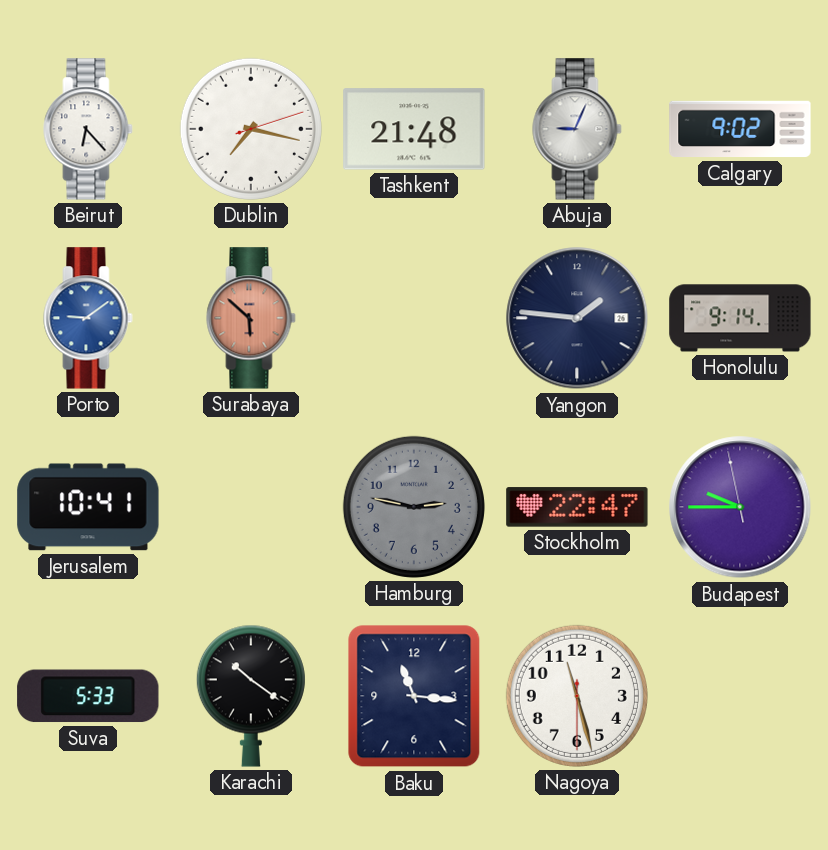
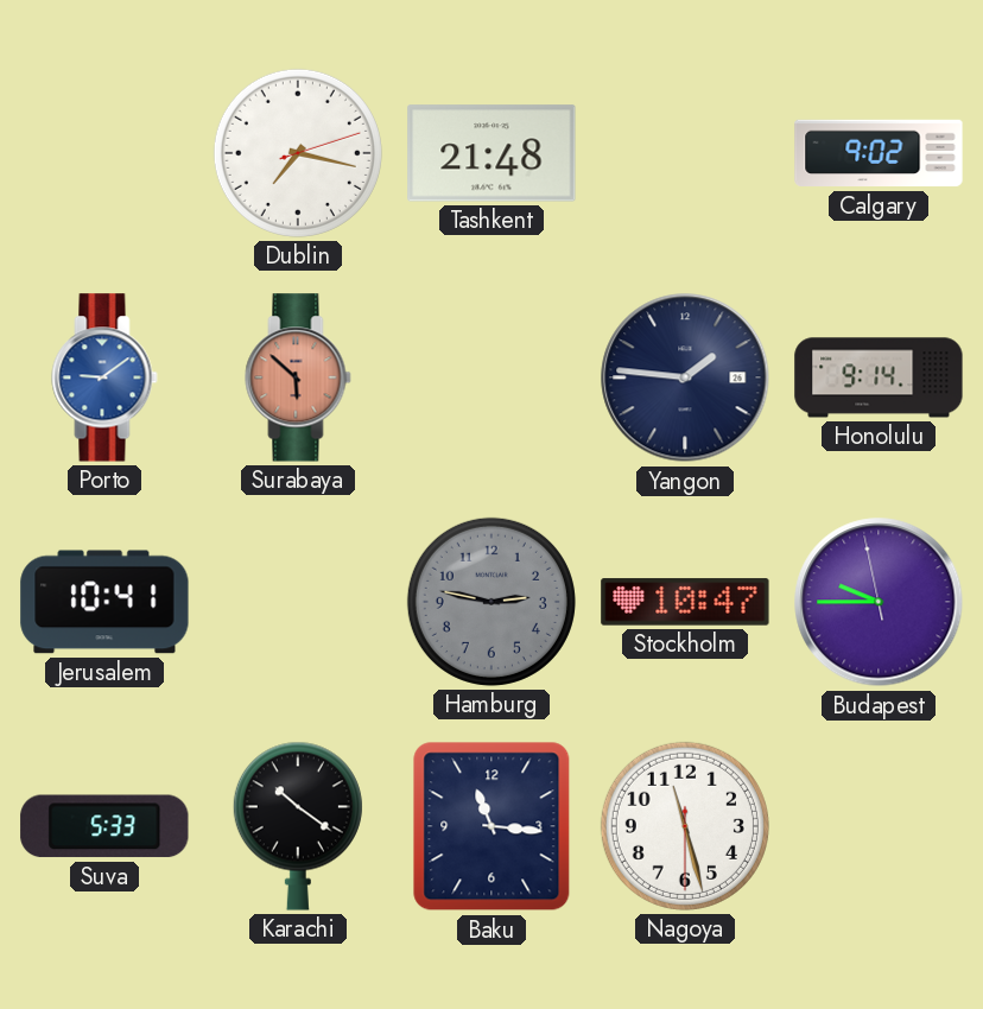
Beirut: 6:23 -> none (88, 129)
Abuja: 9:04 -> none (577, 129)
Stockholm: 22:47 -> 10:47 (685, 602)
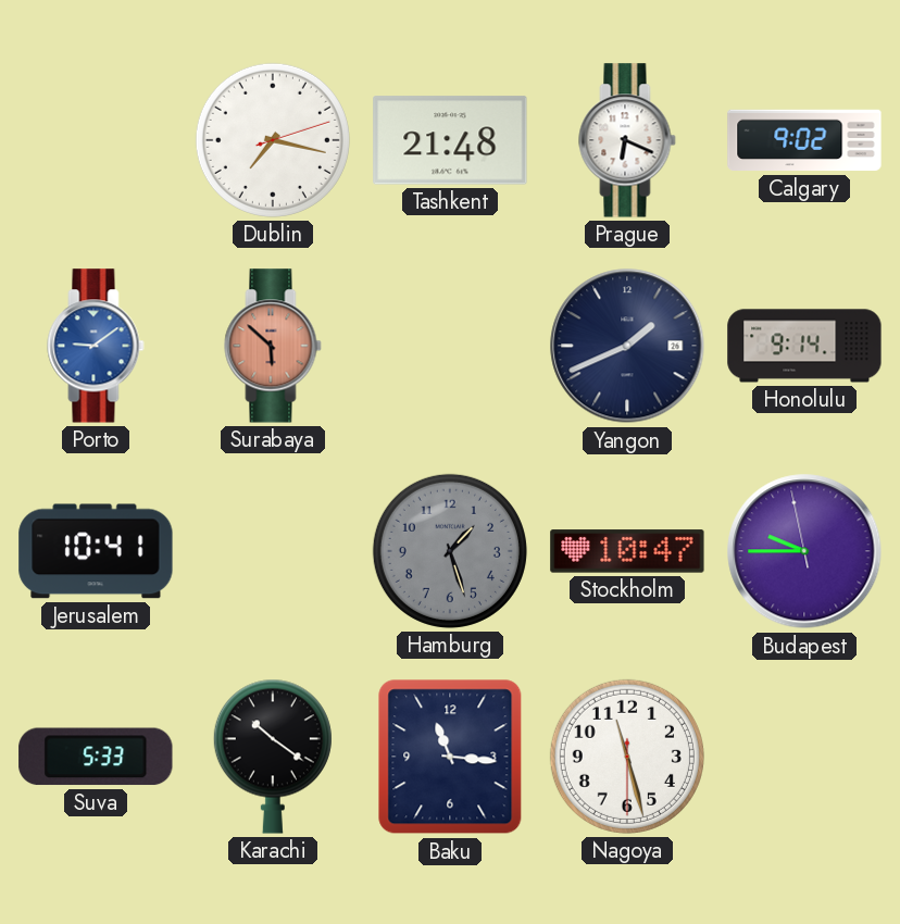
Prague: none -> 6:19 (627, 140)
Yangon: 1:46 -> 1:41 (627, 346)
Hamburg: 2:47 -> 1:27 (450, 551)
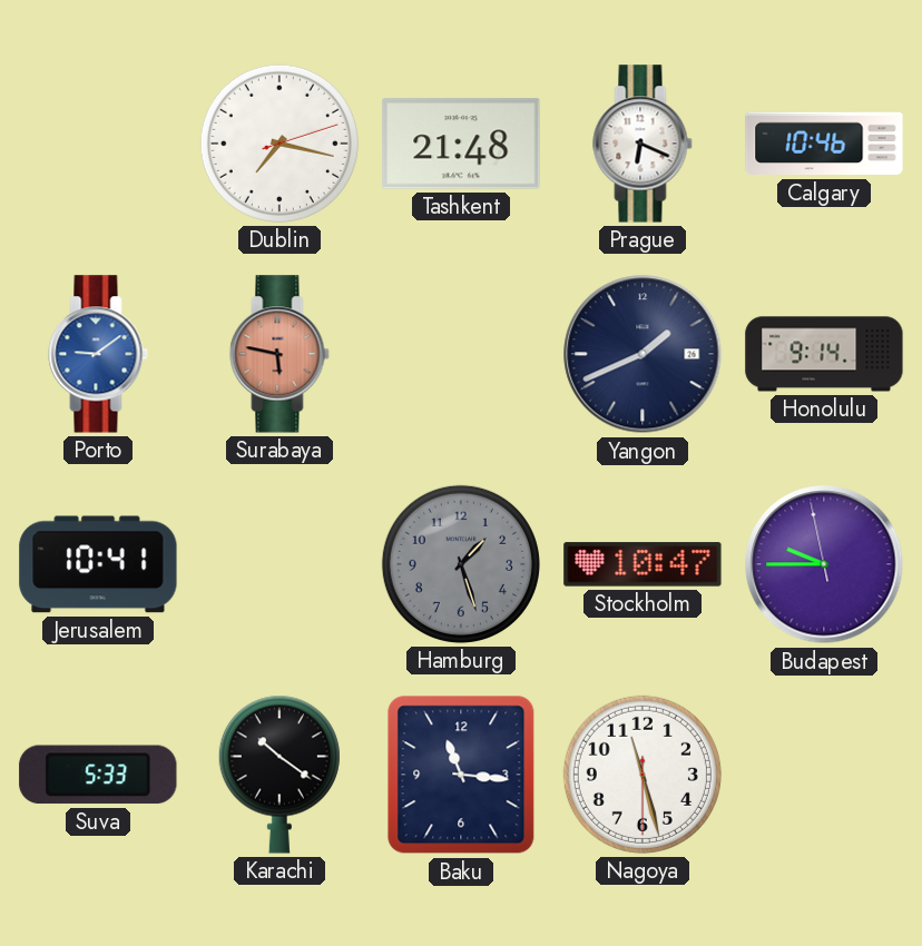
Calgary: 9:02 -> 10:46 (824, 144)
Surabaya: 5:52 -> 5:47 (279, 354)
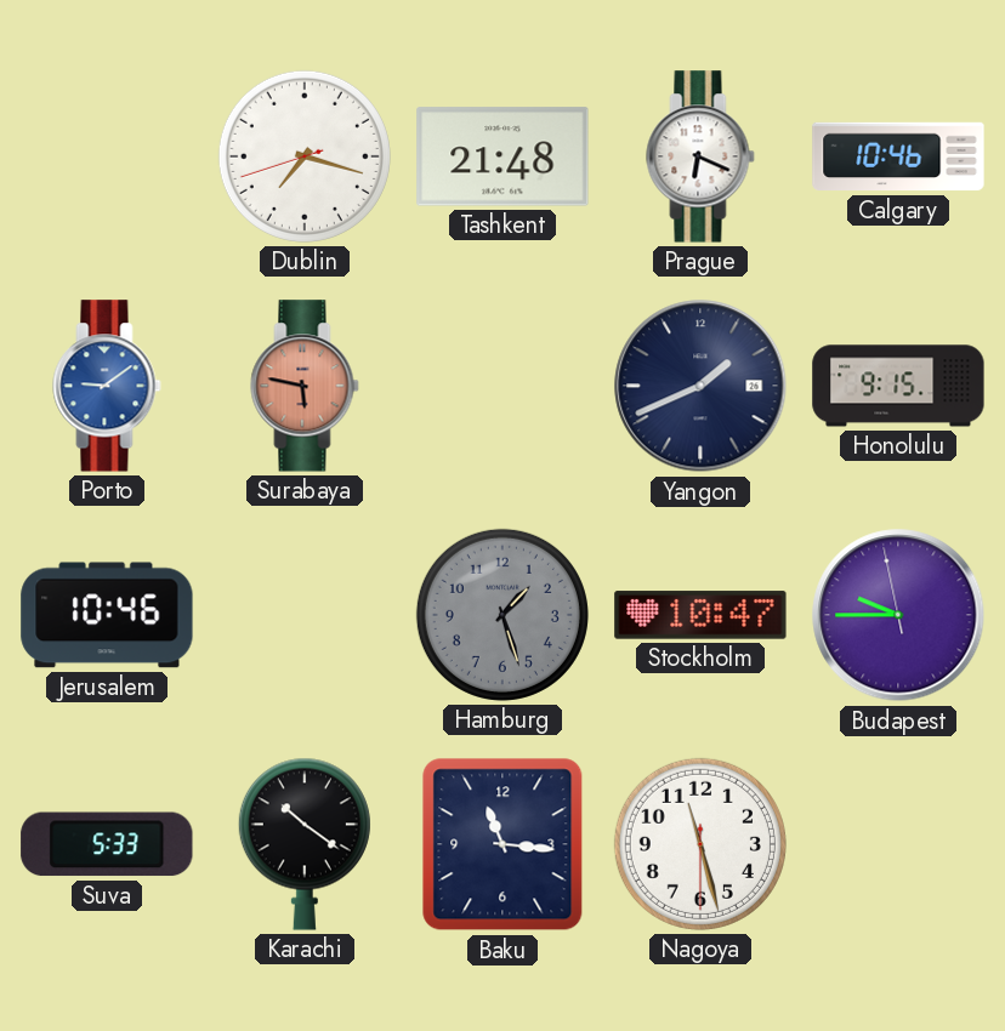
Dublin: 7:17:12 -> 7:17:42 (305, 156)
Honolulu: 9:14 -> 9:15 (898, 386)
Jerusalem: 10:41 -> 10:46 (107, 615)
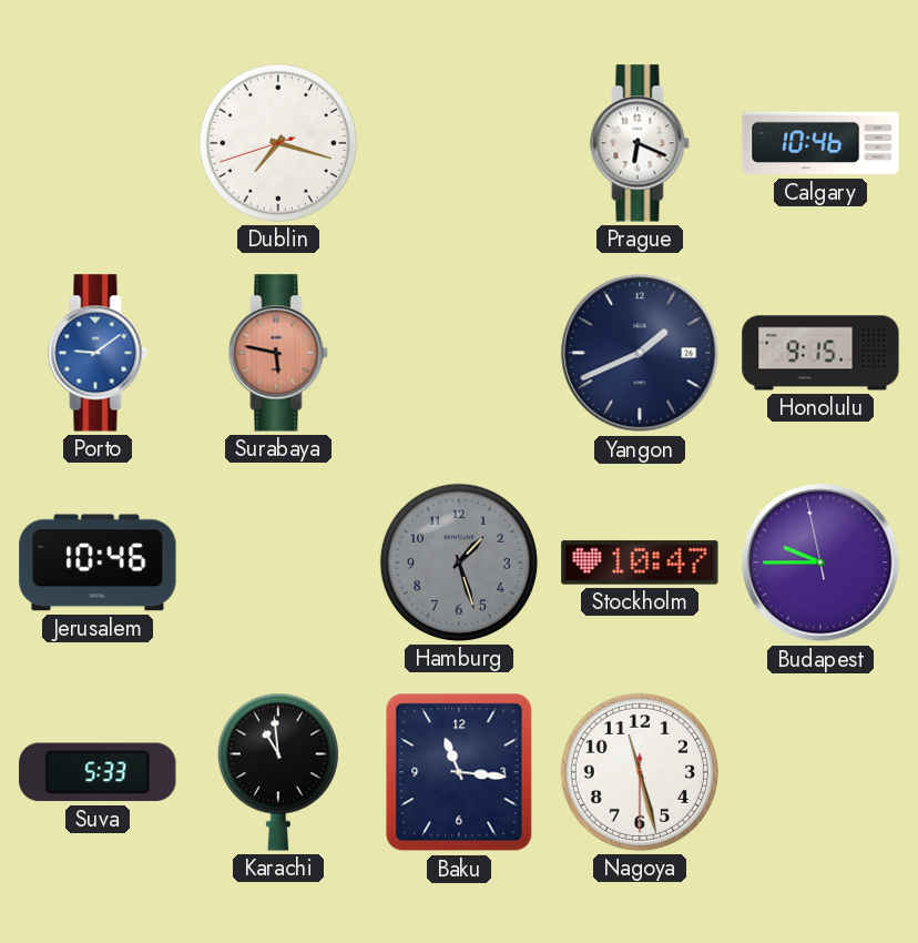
Tashkent: 21:48 -> none (502, 156)
Karachi: 10:21 -> 10:59 (278, 772)
